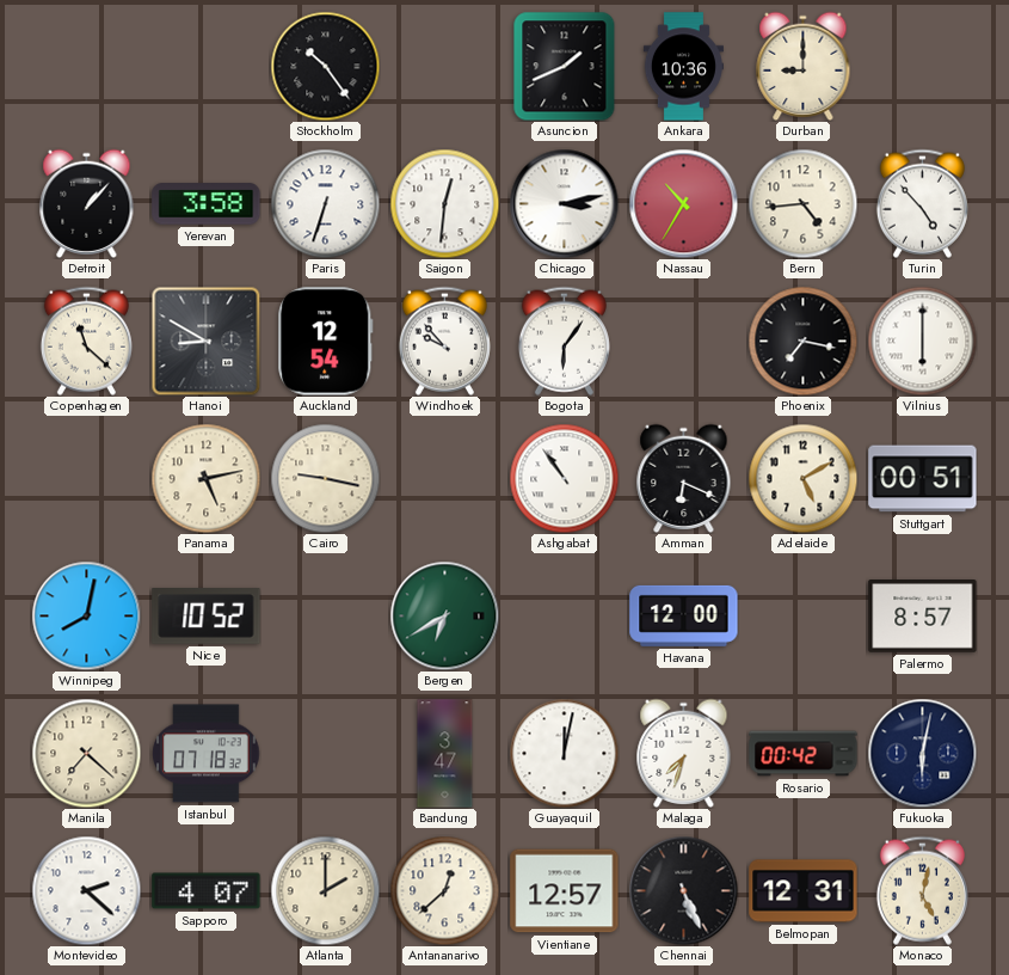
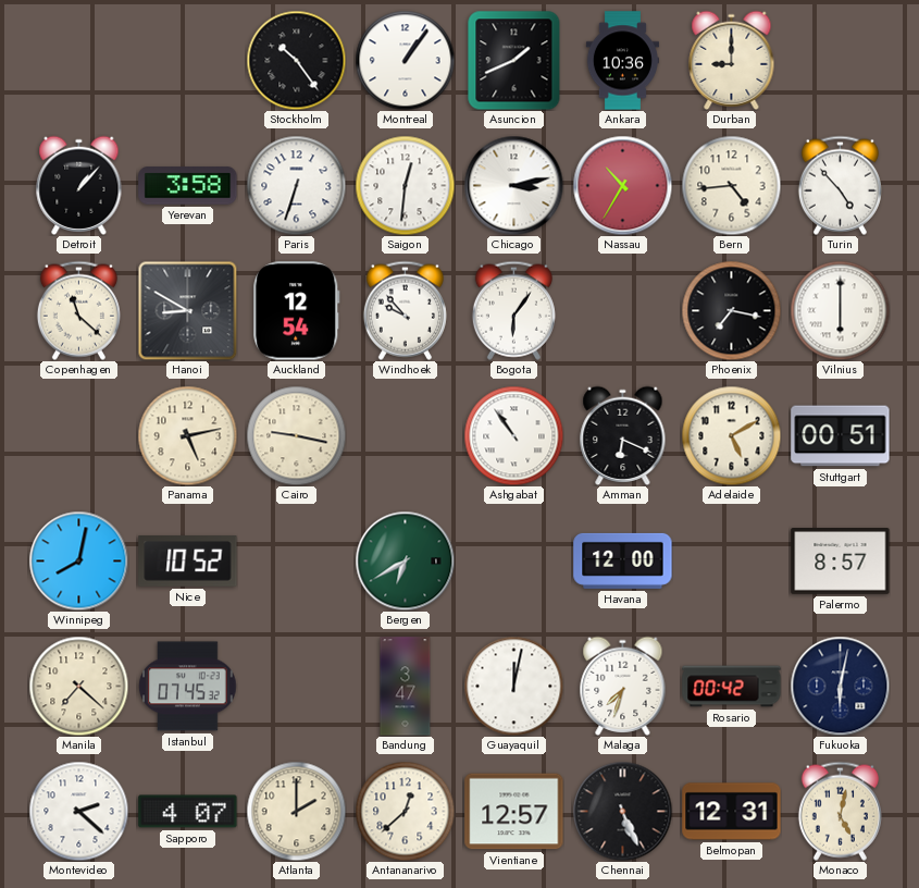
Montreal: none -> 1:06 (405, 60)
Istanbul: 07:18 -> 07:45 (188, 687)
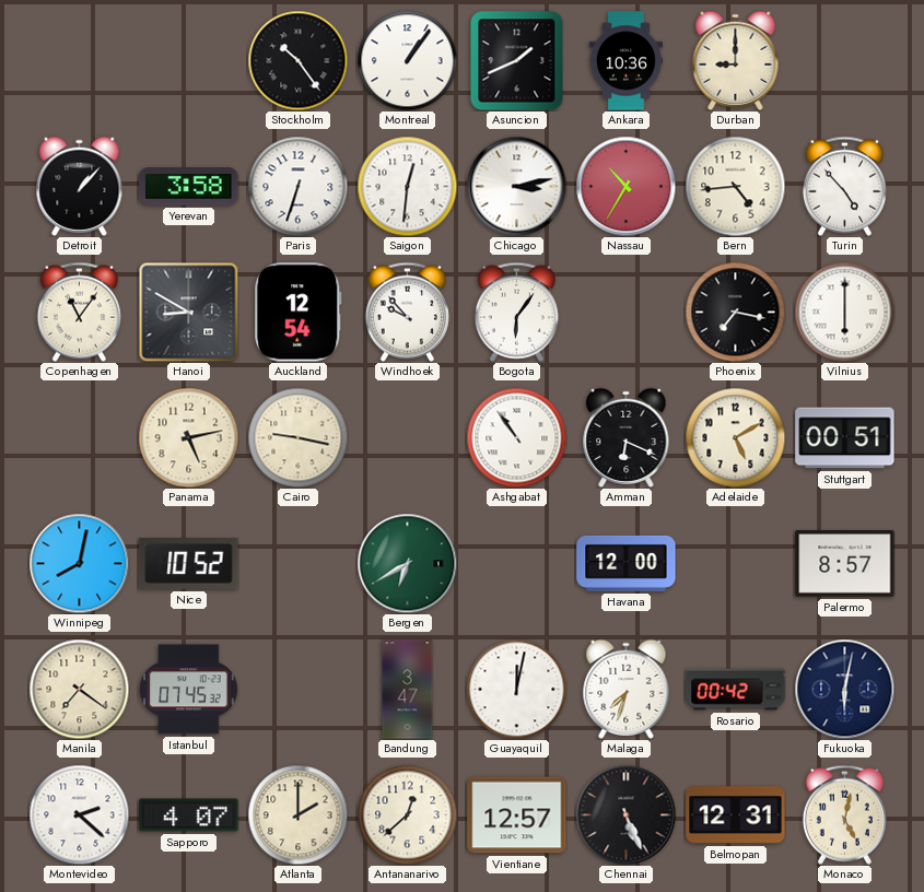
Copenhagen: 11:22 -> 11:06 (79, 312)
Manila: 7:22 -> 7:21 (79, 689)
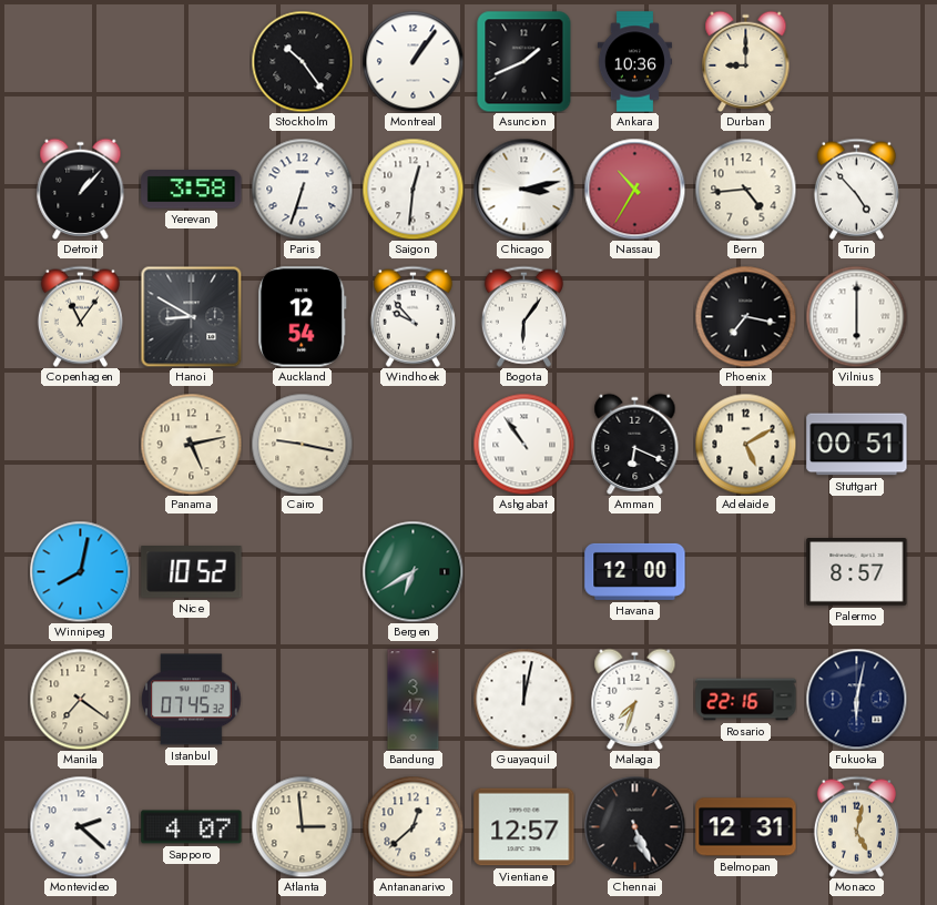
Rosario: 00:42 -> 22:16 (746, 700)
Atlanta: 2:00 -> 2:59 (302, 826)
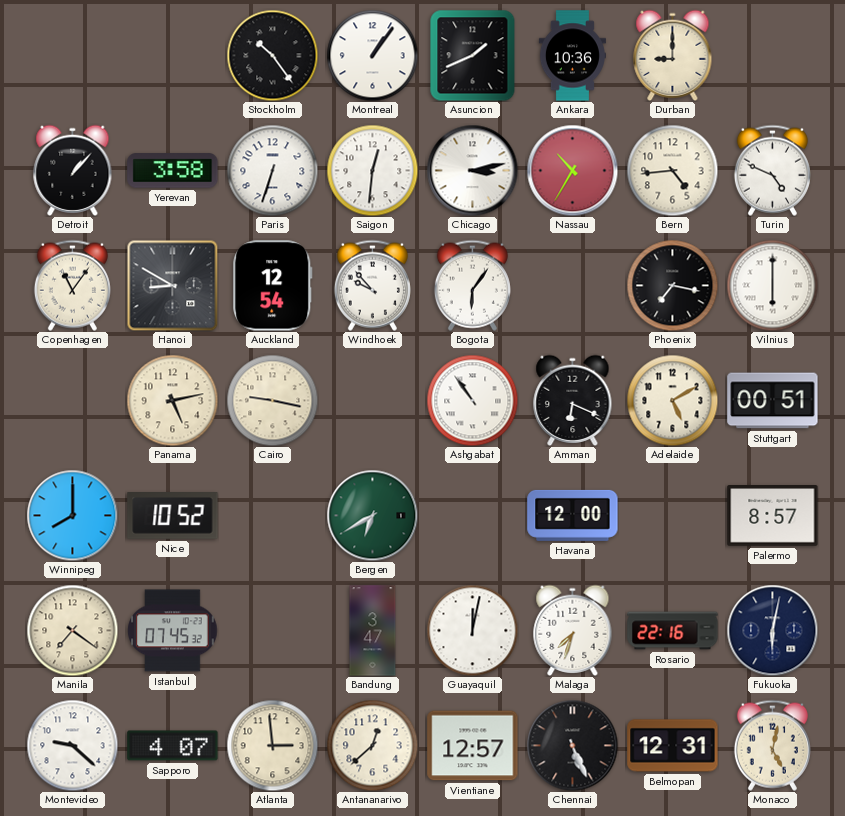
Turin: 4:53 -> 4:49 (772, 170)
Winnipeg: 8:02 -> 8:00 (72, 515)
Montevideo: 2:22 -> 9:22 (72, 745)
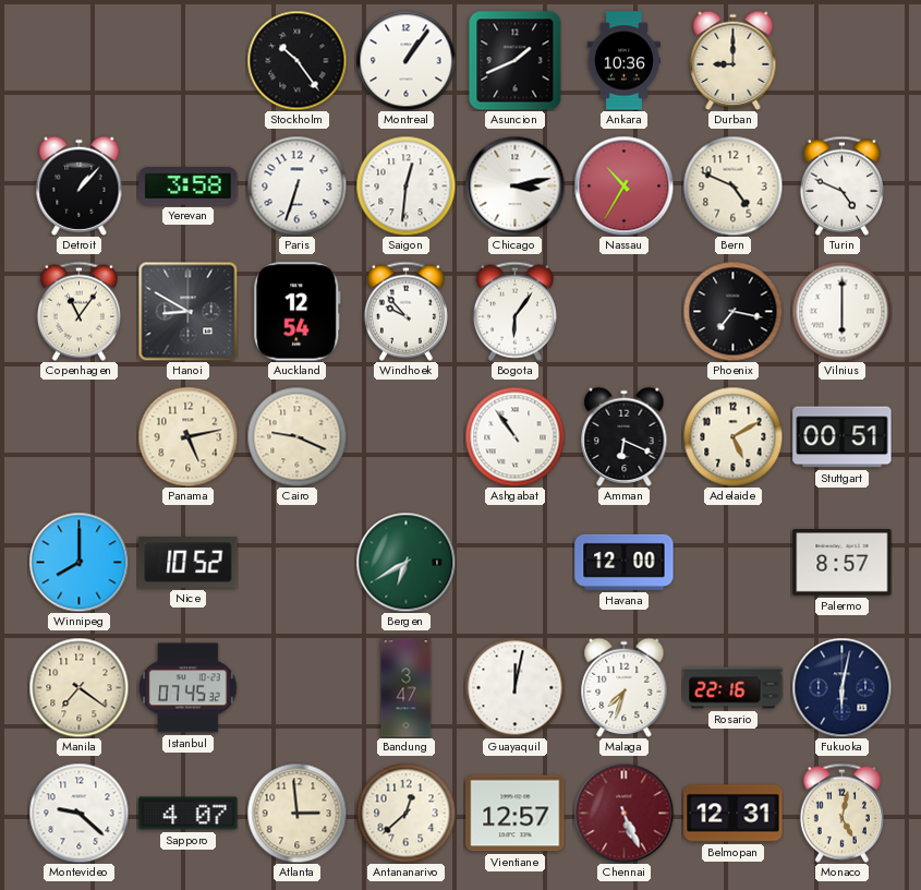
Bern: 4:44 -> 4:49 (732, 185)
Cairo: 9:17 -> 9:19 (296, 436)
Chennai dial: black -> burgundy (623, 813)
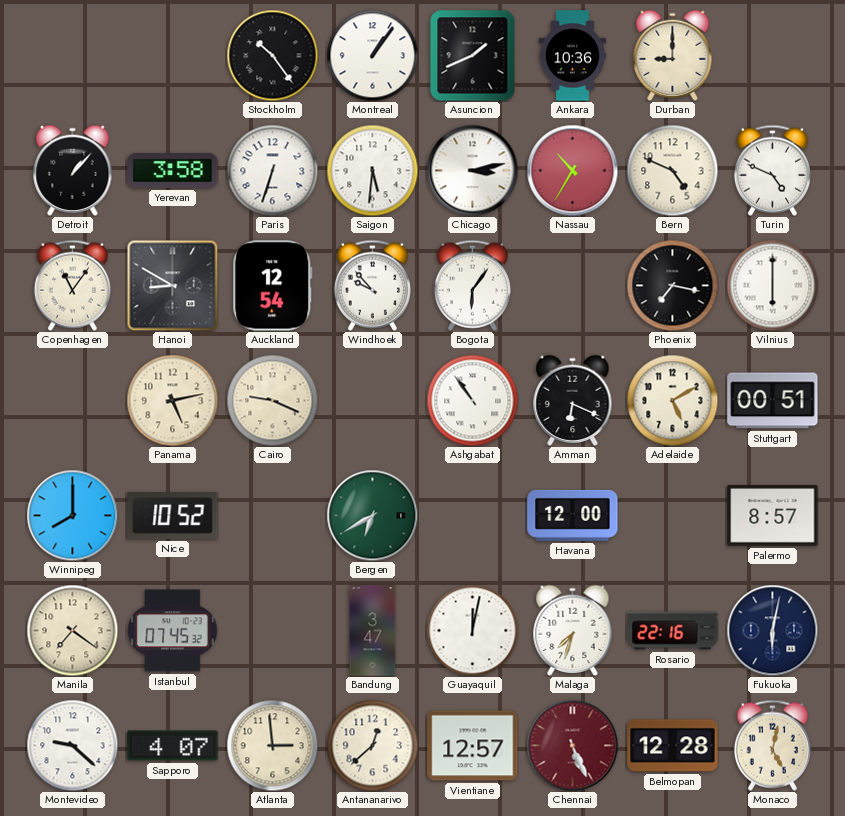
Saigon: 12:31 -> 5:31 (372, 170)
Belmopan: 12:31 -> 12:28 (673, 746)
